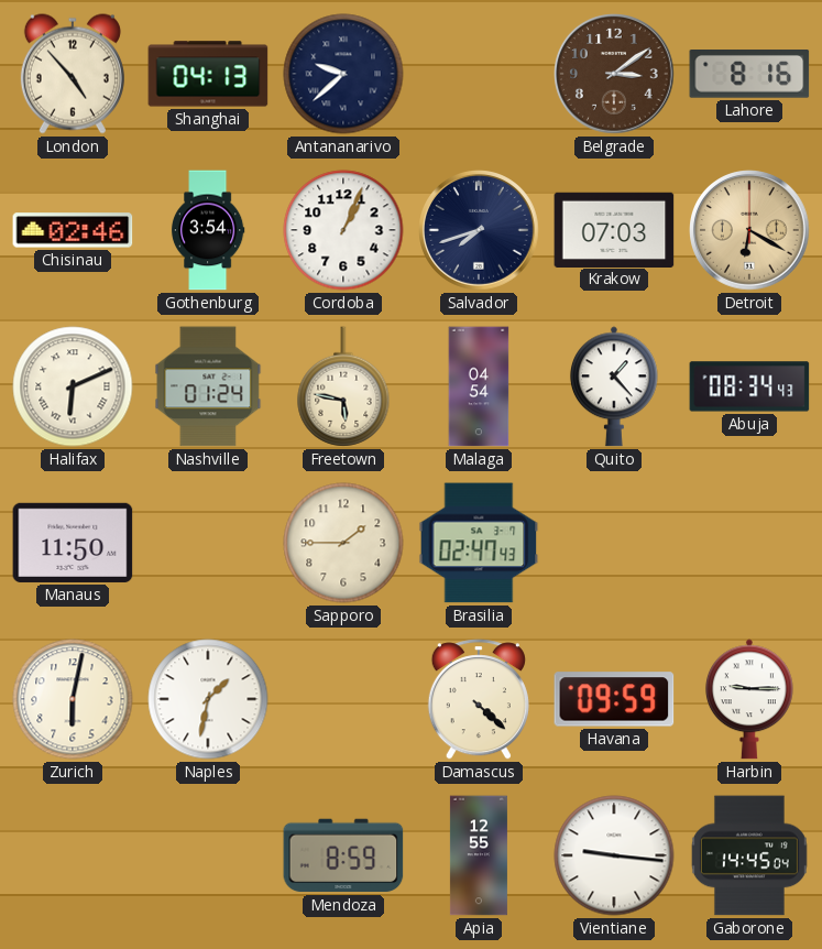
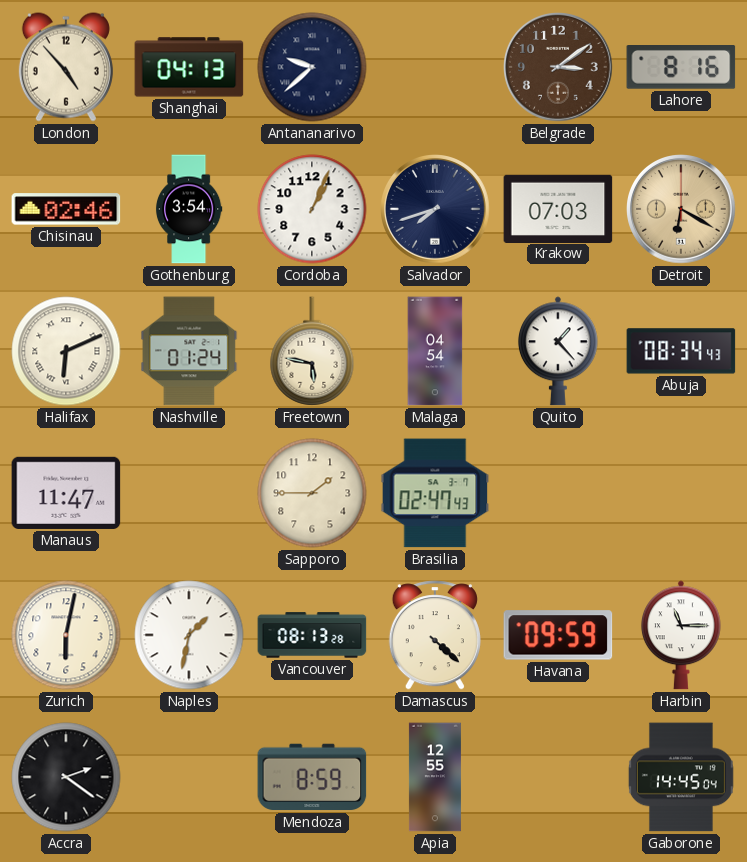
Manaus: 11:50 -> 11:47 (66, 493)
Vancouver: none -> 08:13 (312, 635)
Harbin: 9:15 -> 11:15 (681, 635)
Accra: none -> 2:21 (66, 777)
Vientiane: 9:16 -> none (614, 855)
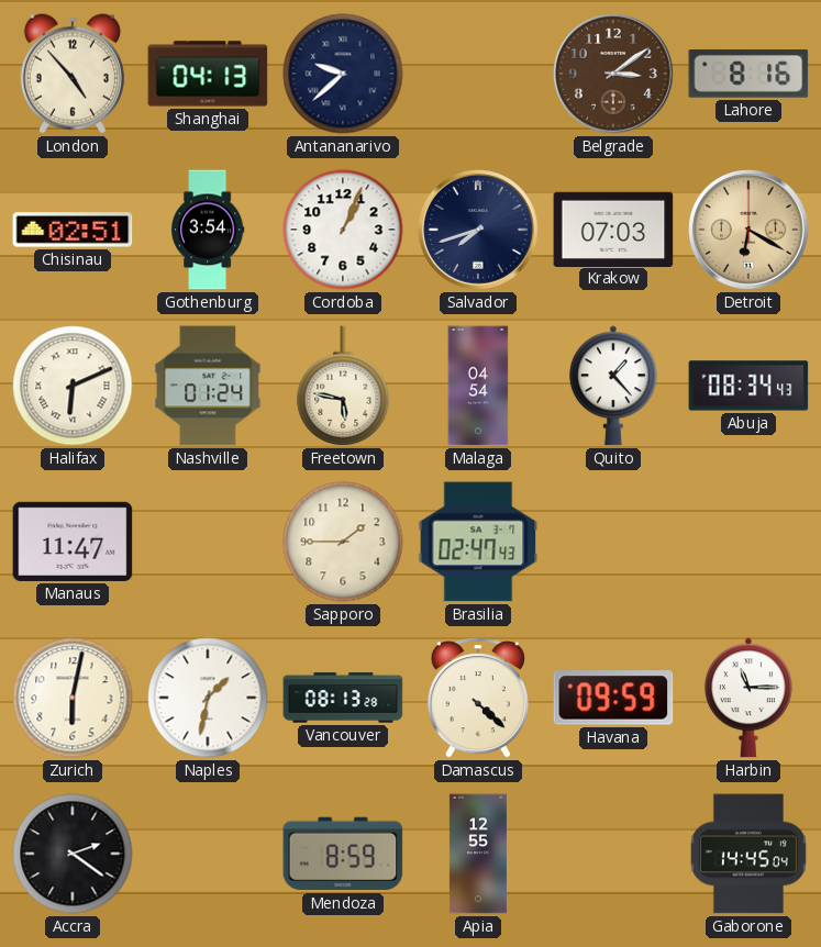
Chisinau: 02:46 -> 02:51 (73, 230)
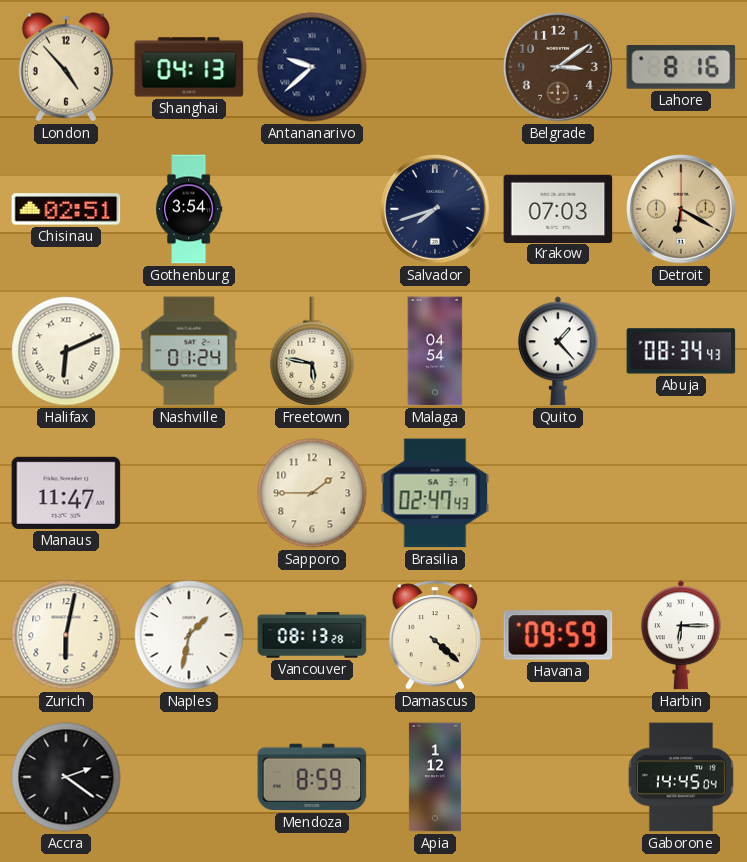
Cordoba: 1:04 -> none (343, 230)
Harbin: 11:15 -> 6:15 (681, 635)
Apia: 12:55 -> 1:12 (435, 777)
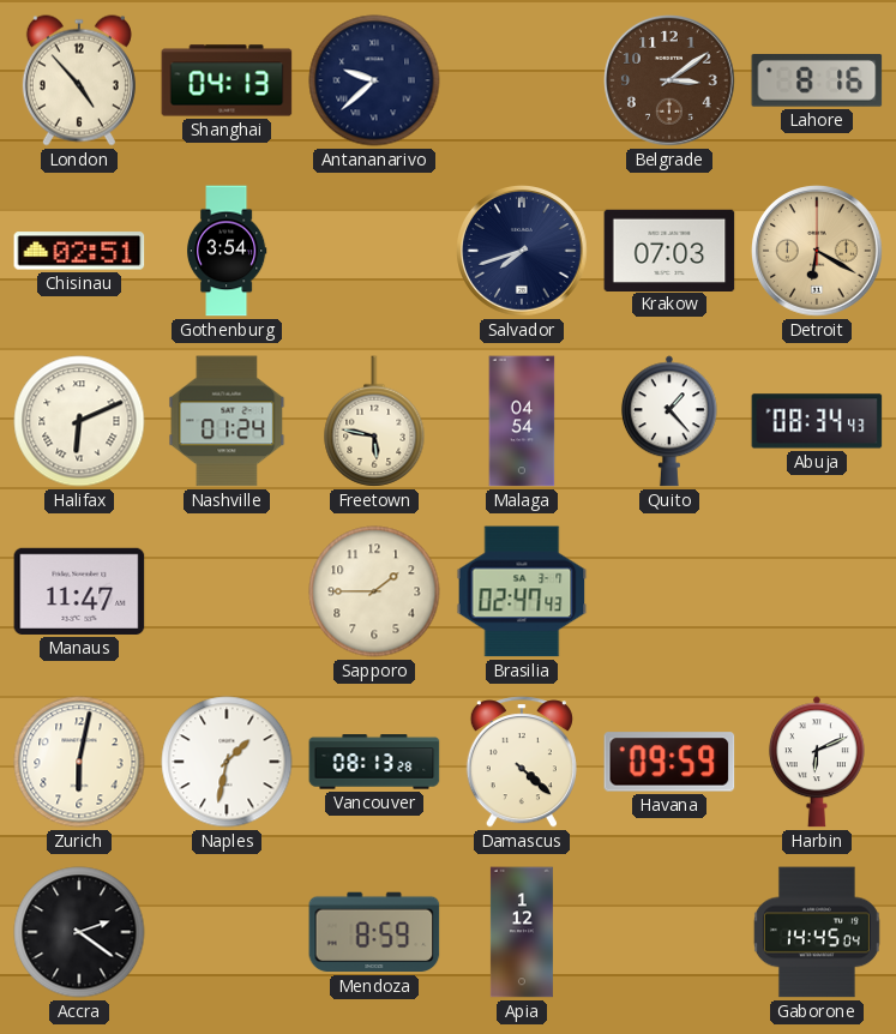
Harbin: 6:15 -> 6:11 (817, 762)
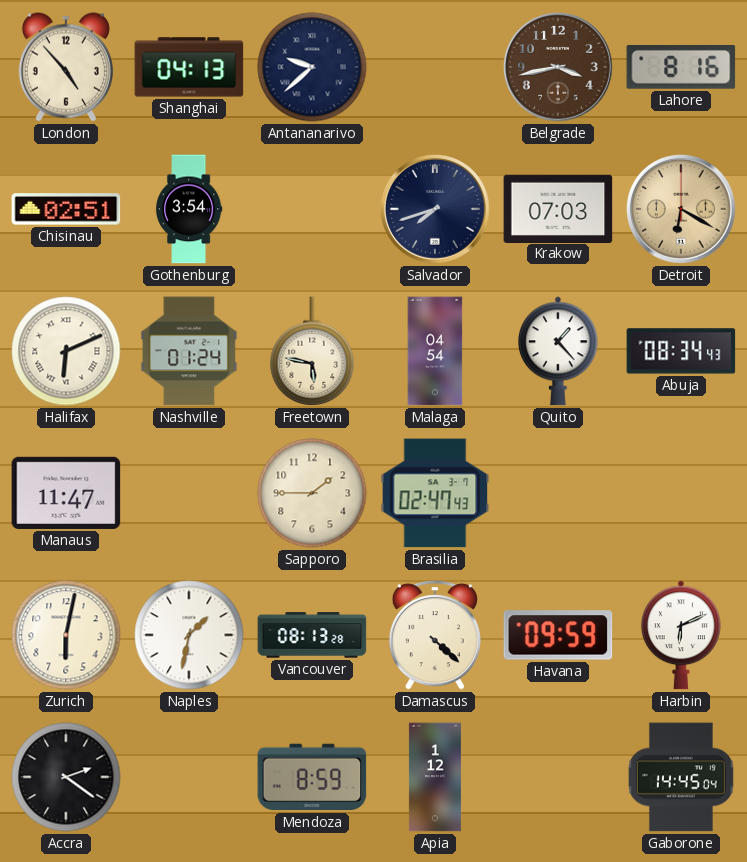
Belgrade: 3:09 -> 3:43 (559, 68)
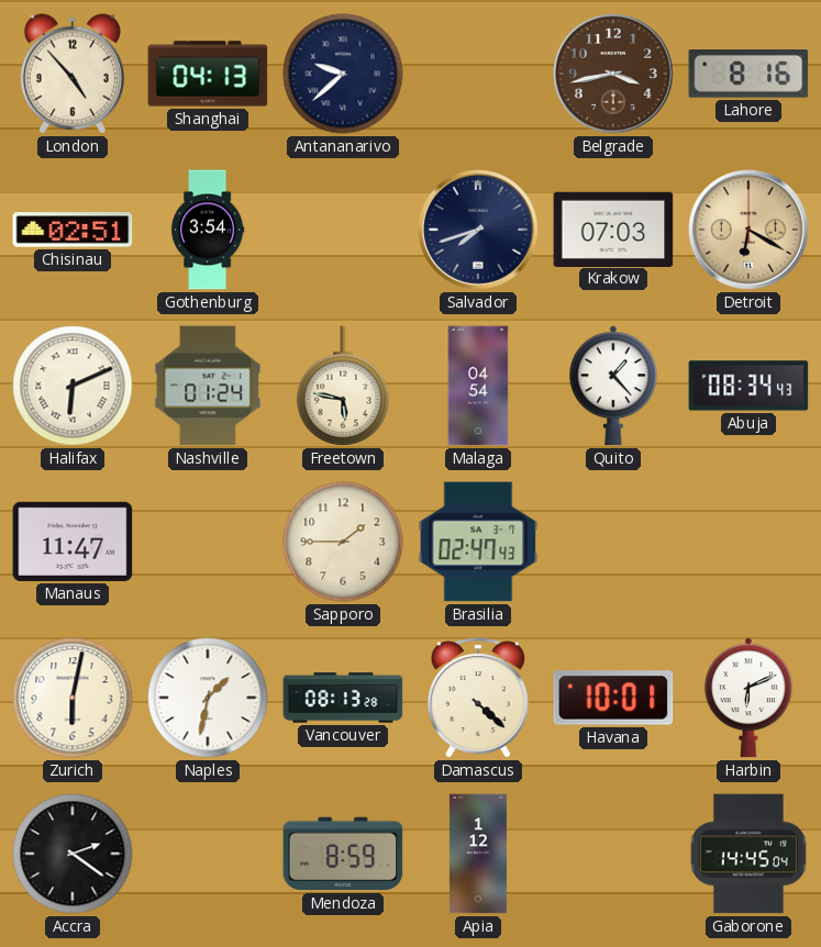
Havana: 09:59 -> 10:01 (613, 698)
